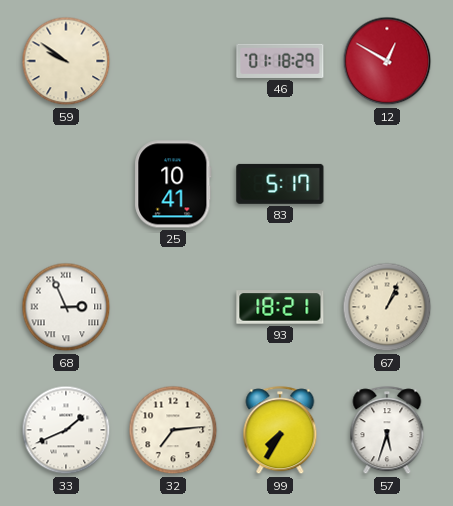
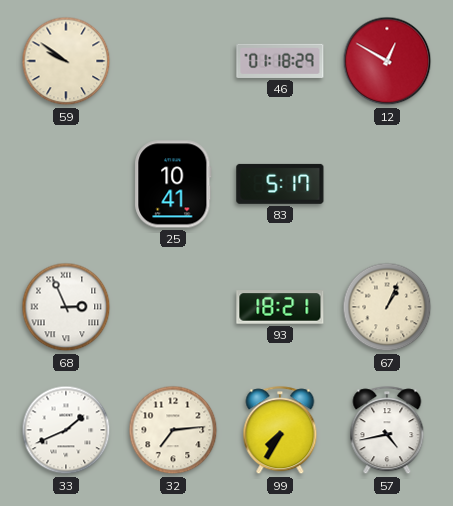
57: 5:33 -> 4:43 (387, 431)
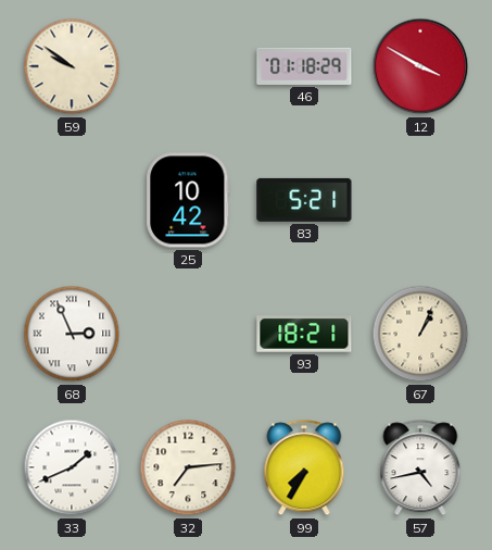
12: 12:50 -> 3:50 (420, 66)
25: 10:41 -> 10:42 (188, 200)
83: 5:17 -> 5:21 (304, 200)
